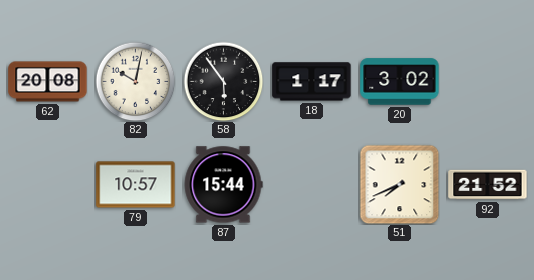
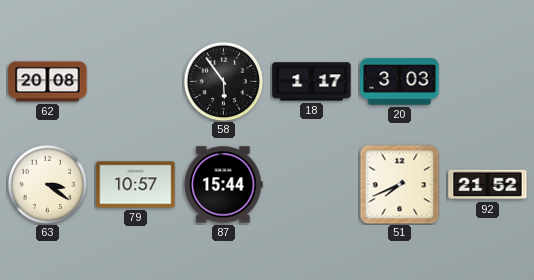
82: 10:02 -> none (135, 81)
20: 3:02 -> 3:03 (400, 82)
63: none -> 3:21 (47, 184)
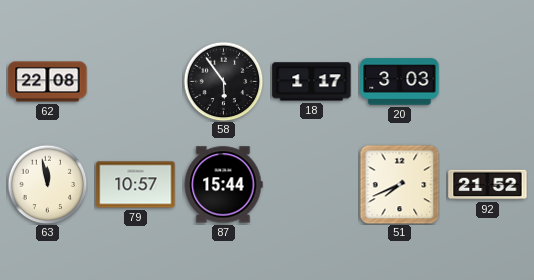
62: 20:08 -> 22:08 (48, 82)
63: 3:21 -> 11:58 (47, 184)
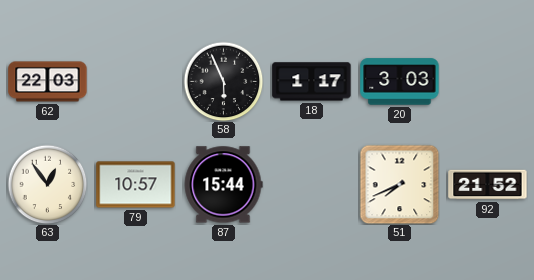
62: 22:08 -> 22:03 (48, 82)
58: 5:54 -> 5:56 (223, 81)
63: 11:58 -> 12:54 (47, 184)
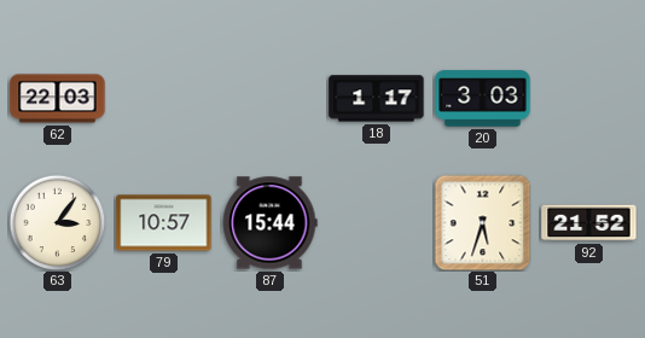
58: 5:56 -> none (223, 81)
63: 12:54 -> 3:06 (57, 222)
51: 7:41 -> 5:33 (482, 222)
